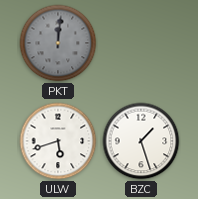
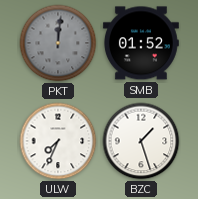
SMB: none -> 01:52 (141, 43)
ULW: 5:42 -> 7:34 (58, 141)
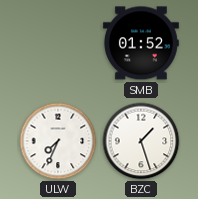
PKT: 12:01 -> none (58, 43)
